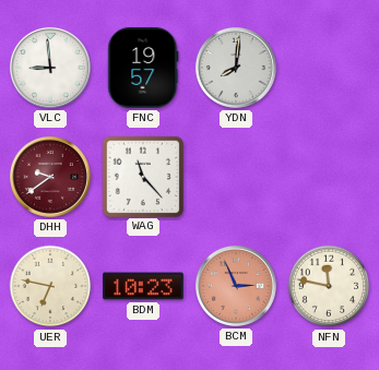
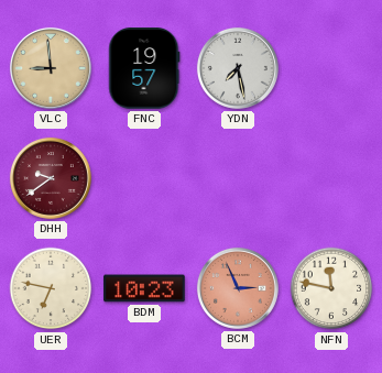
VLC dial: white -> champagne (51, 68)
YDN: 8:01 -> 7:28 (238, 68)
WAG: 11:23 -> none (142, 176)
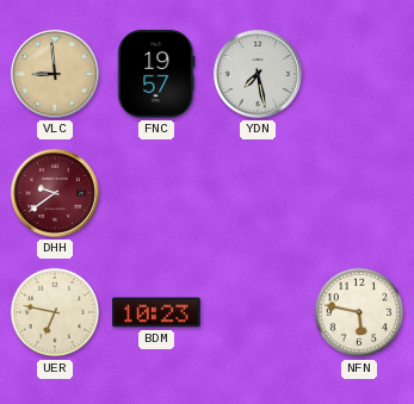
BCM: 2:56 -> none (238, 288)
NFN: 11:47 -> 5:47 (359, 312)
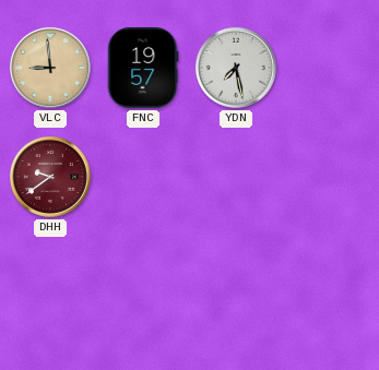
UER: 6:47 -> none (55, 312)
BDM: 10:23 -> none (156, 312)
NFN: 5:47 -> none (359, 312)
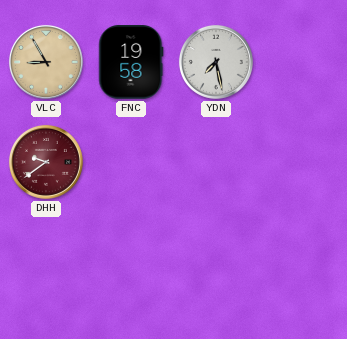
VLC: 8:59 -> 8:55 (46, 62)
FNC: 19:57 -> 19:58 (131, 62)
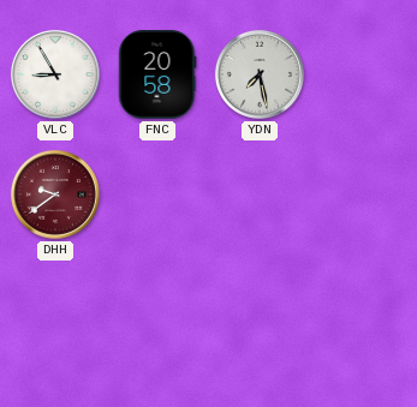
VLC dial: champagne -> white (55, 74)
FNC: 19:58 -> 20:58 (157, 74)
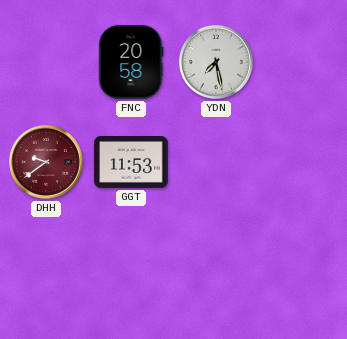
VLC: 8:55 -> none (55, 74)
GGT: none -> 11:53 (131, 163)
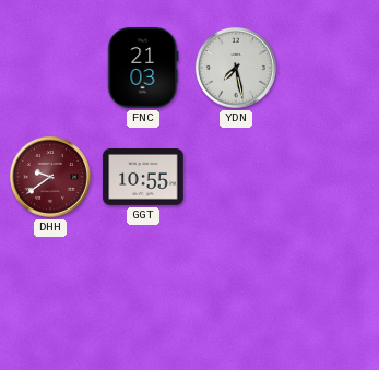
FNC: 20:58 -> 21:03 (143, 68)
GGT: 11:53 -> 10:55 (143, 178)
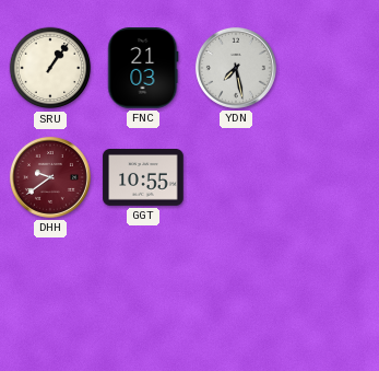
SRU: none -> 1:06 (50, 68)
